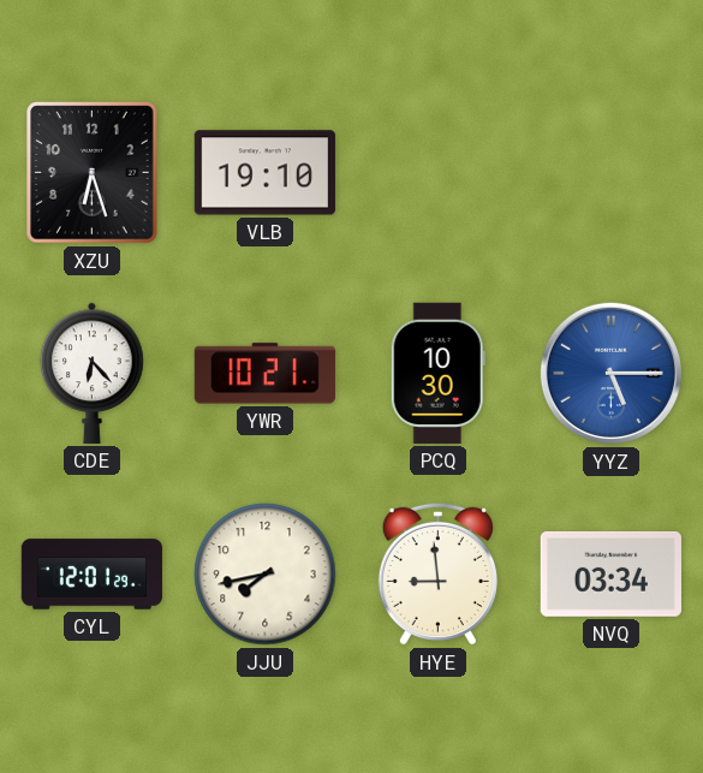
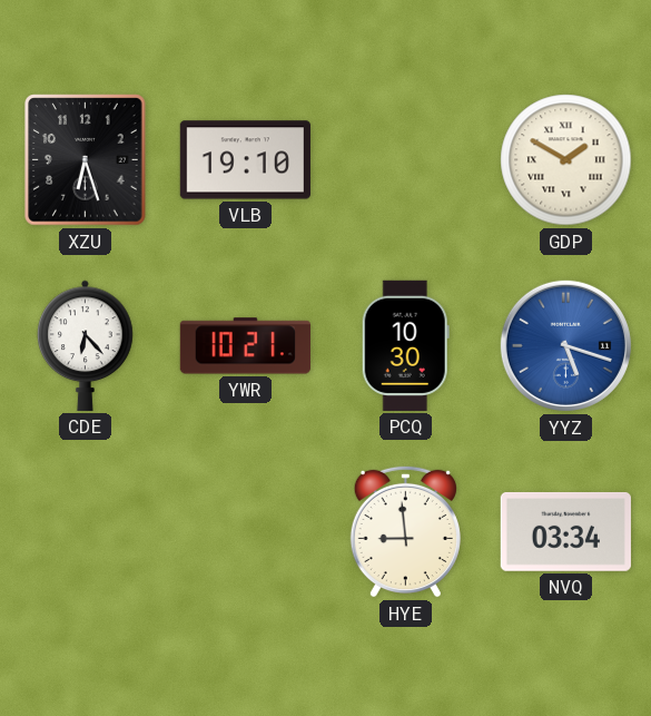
GDP: none -> 1:50 (566, 160)
YYZ: 5:15 -> 5:18 (565, 345)
CYL: 12:01 -> none (91, 575)
JJU: 7:43 -> none (266, 575)
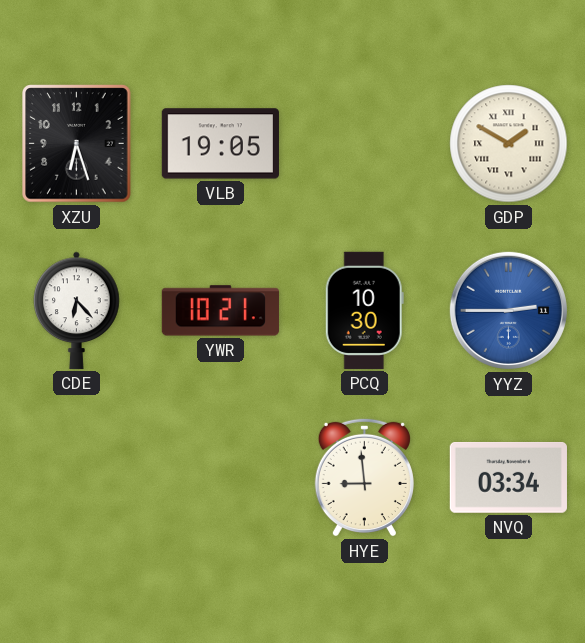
VLB: 19:10 -> 19:05 (220, 144)
YYZ: 5:18 -> 2:45 (508, 310)
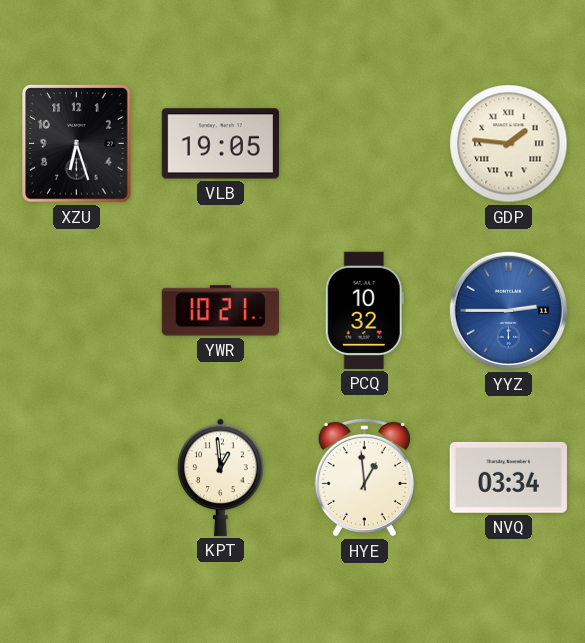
GDP: 1:50 -> 1:46 (509, 144)
CDE: 6:23 -> none (77, 310)
PCQ: 10:30 -> 10:32 (364, 310)
KPT: none -> 12:59 (221, 477)
HYE: 8:59 -> 12:59 (364, 477)
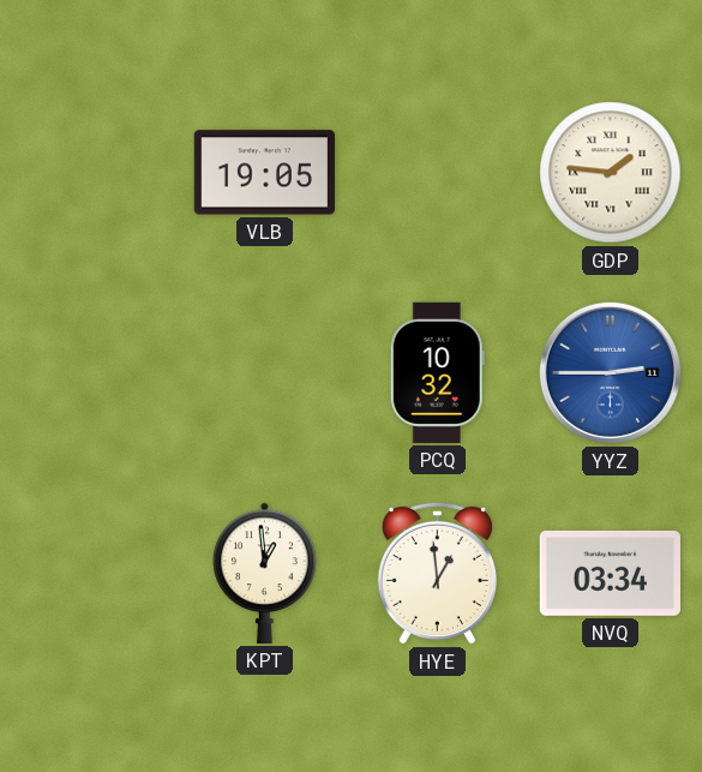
XZU: 6:27 -> none (77, 144)
YWR: 10:21 -> none (220, 311)
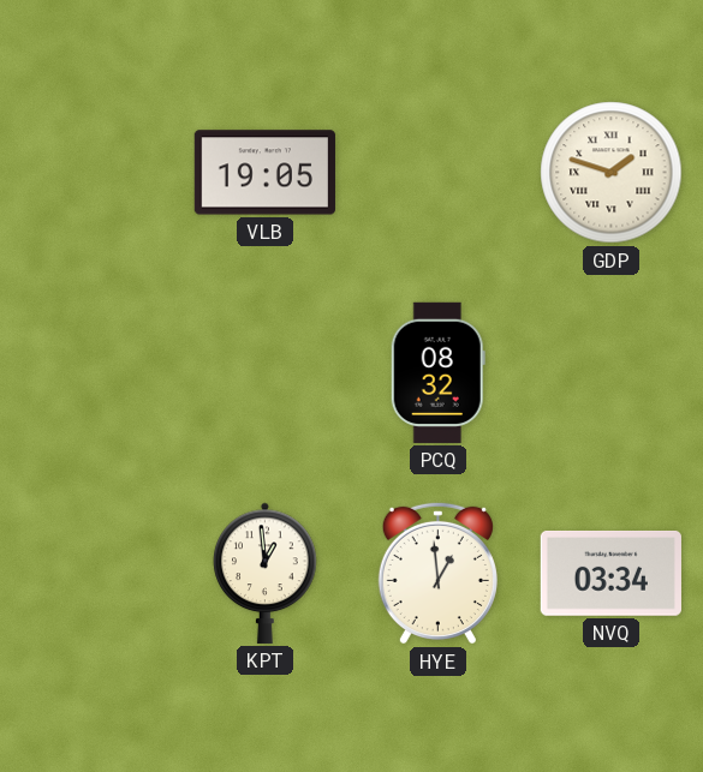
GDP: 1:46 -> 1:48 (612, 173)
PCQ: 10:32 -> 08:32 (437, 372)
YYZ: 2:45 -> none (610, 372)
